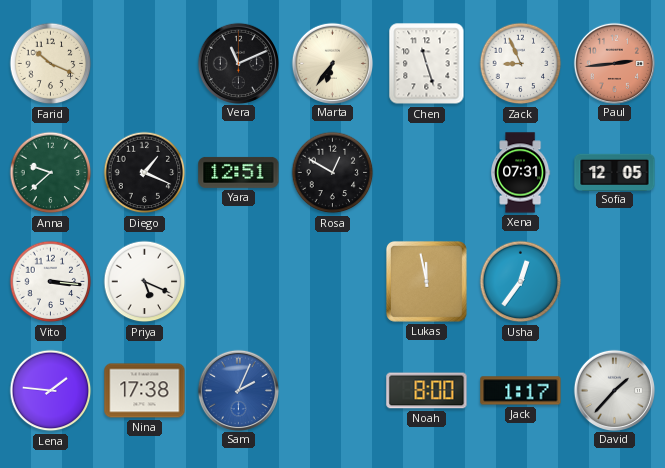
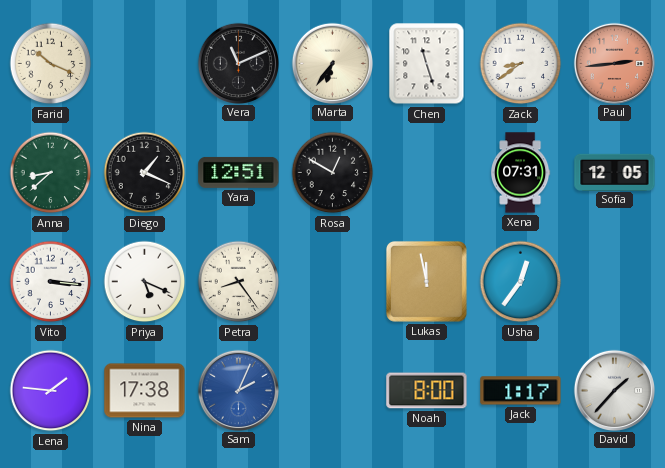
Zack: 8:56 -> 8:39 (521, 64)
Anna: 9:38 -> 8:38 (51, 173)
Petra: none -> 8:24 (239, 282)
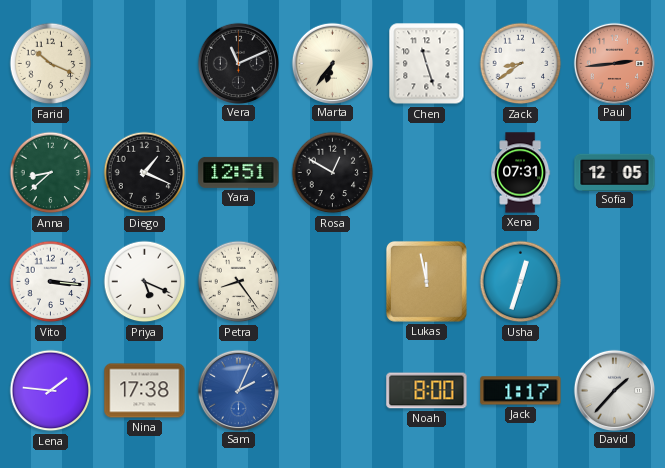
Usha: 12:36 -> 12:33 (521, 282)
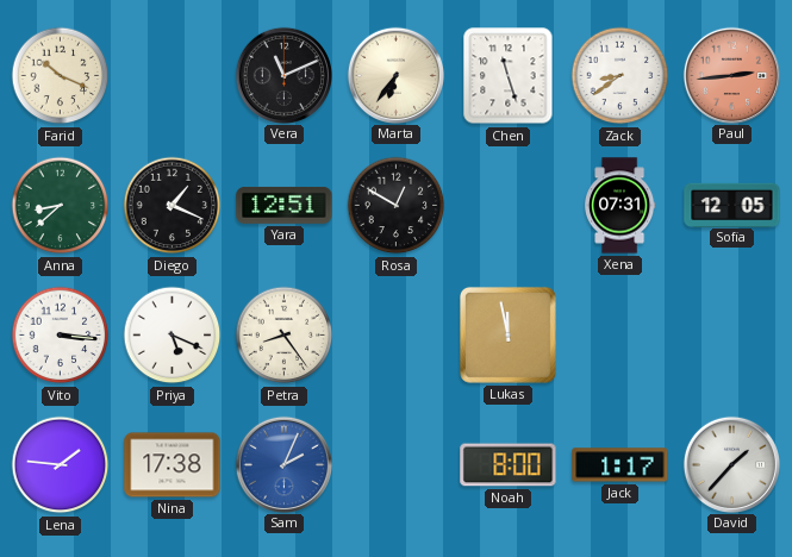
Usha: 12:33 -> none (521, 282)
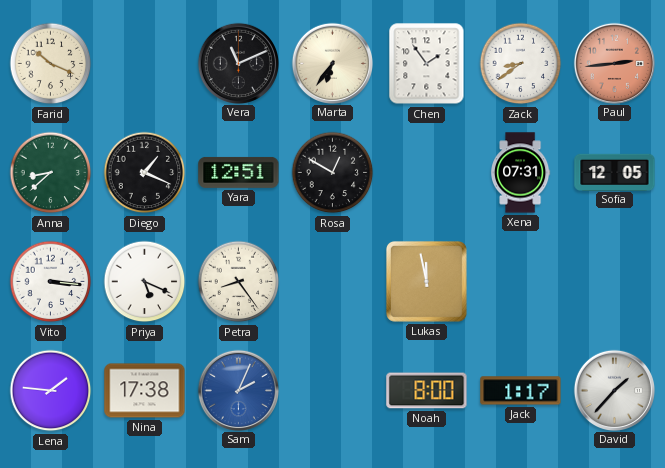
Chen: 11:27 -> 1:54 (427, 64)
